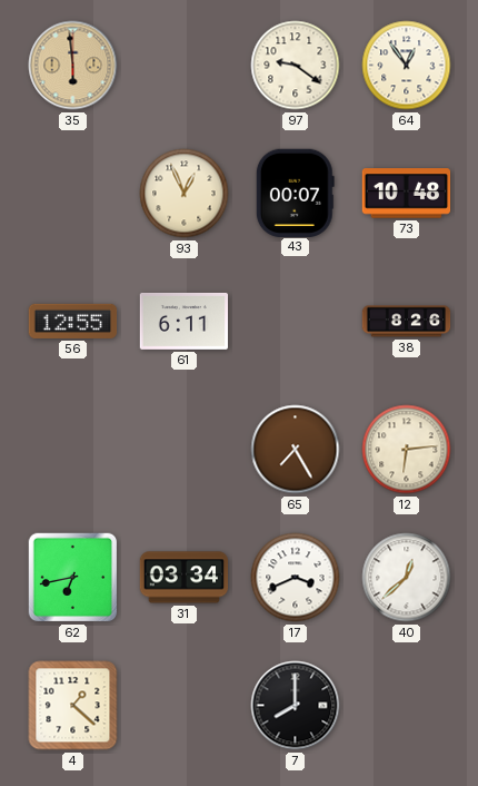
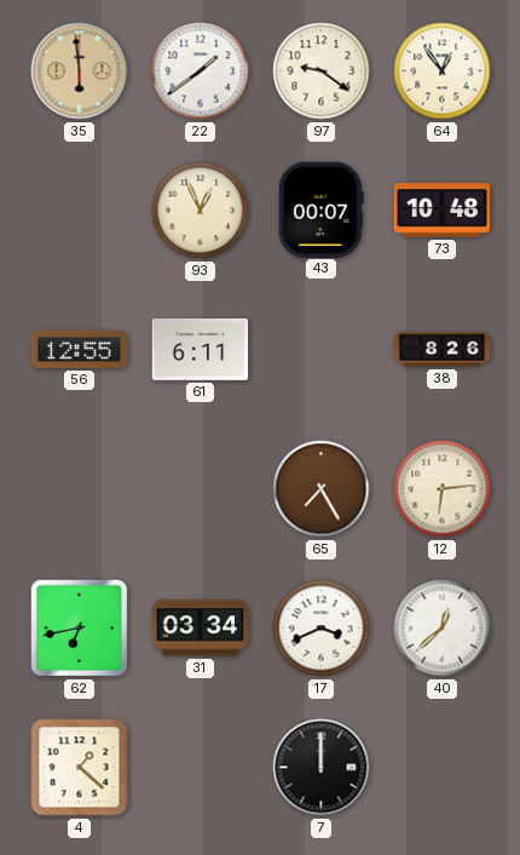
22: none -> 1:39 (201, 71)
7: 8:00 -> 12:00 (322, 768)
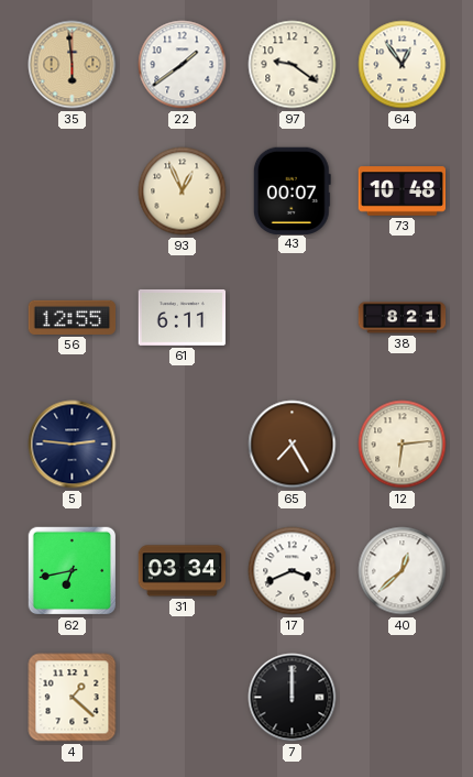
38: 8:26 -> 8:21 (403, 318)
5: none -> 2:46 (73, 445)
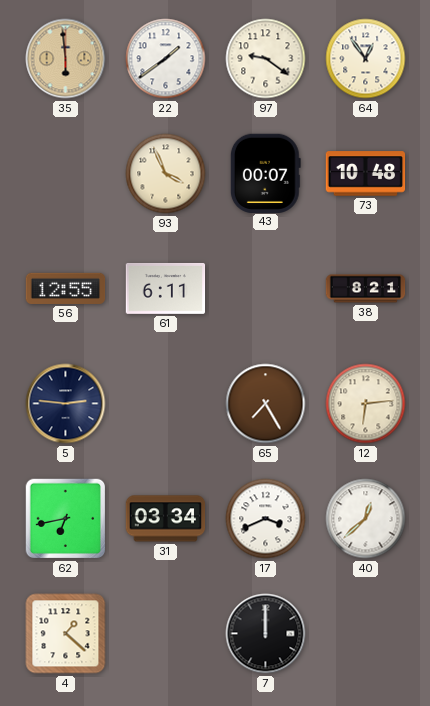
93: 12:56 -> 3:56 (166, 174)
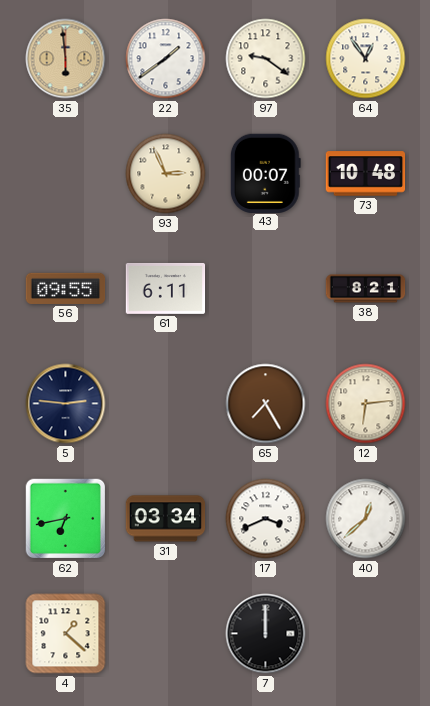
93: 3:56 -> 2:56 (166, 174)
56: 12:55 -> 09:55 (66, 288)
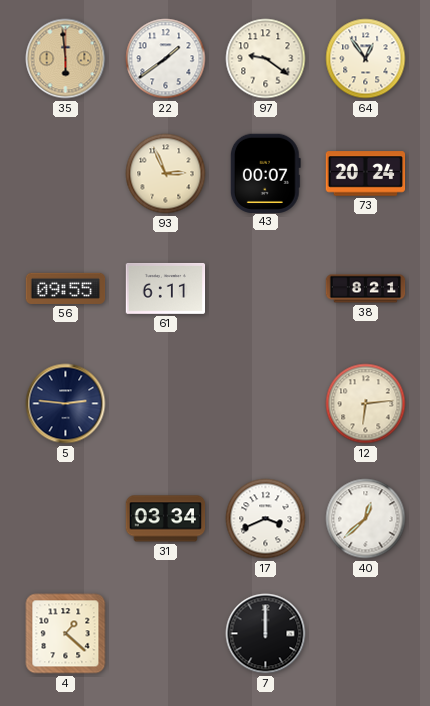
73: 10:48 -> 20:24 (366, 174)
65: 7:25 -> none (266, 404)
62: 6:43 -> none (66, 519)
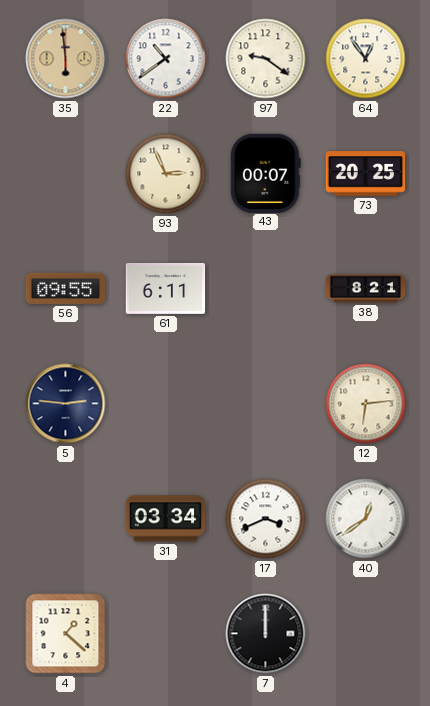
22: 1:39 -> 10:39 (166, 59)
73: 20:24 -> 20:25 (366, 174)
40: 12:38 -> 12:39 (366, 519)
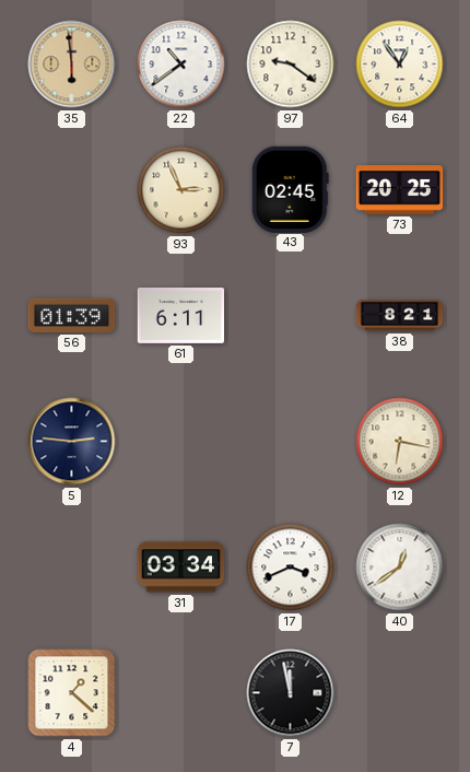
43: 00:07 -> 02:45 (290, 189)
56: 09:55 -> 01:39 (72, 315)
12: 6:14 -> 6:17 (400, 442)
7: 12:00 -> 11:58 (291, 693)
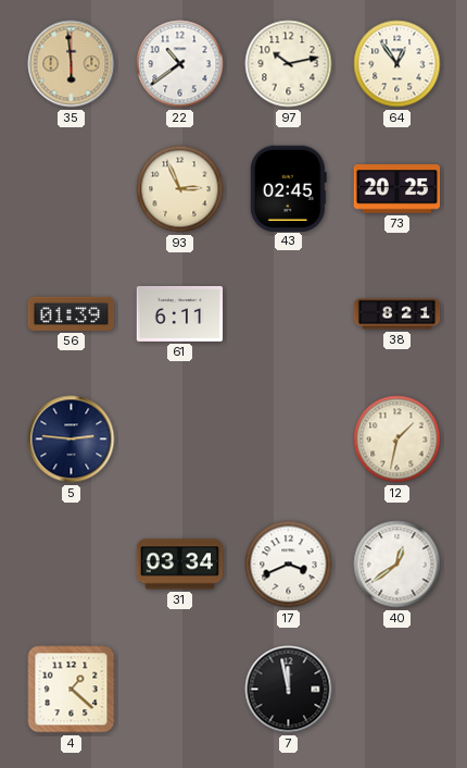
97: 9:21 -> 10:13 (289, 64)
12: 6:17 -> 1:32 (397, 439)
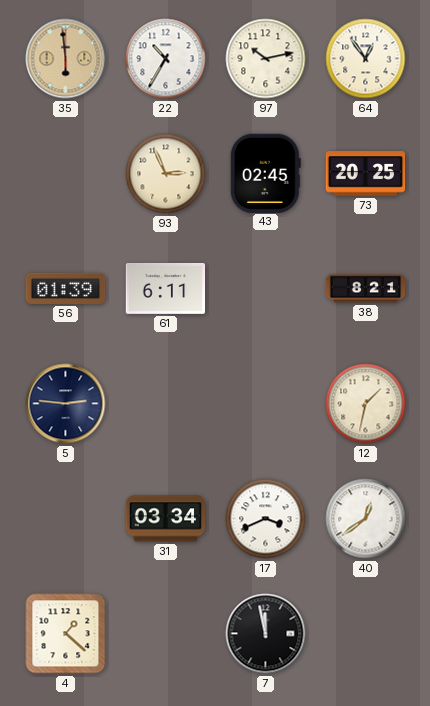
22: 10:39 -> 10:35 (166, 59)
